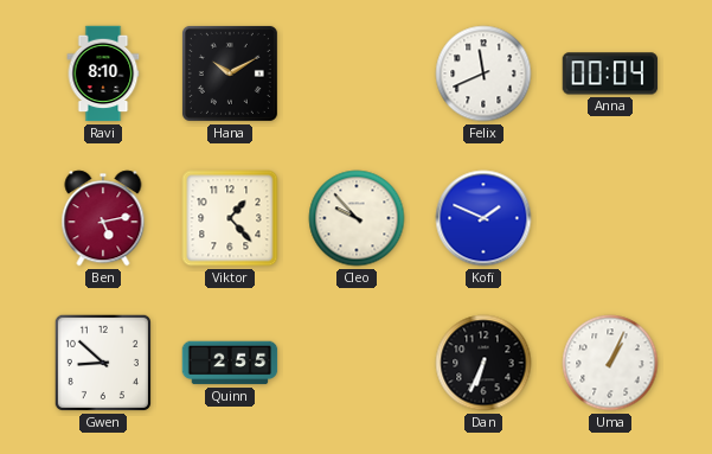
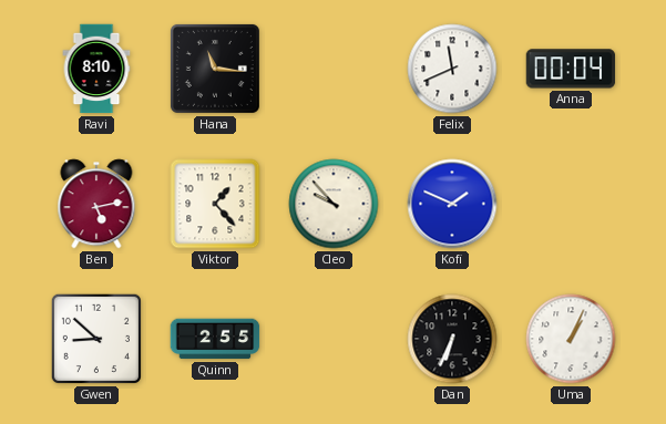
Hana: 10:10 -> 11:16 (215, 69)
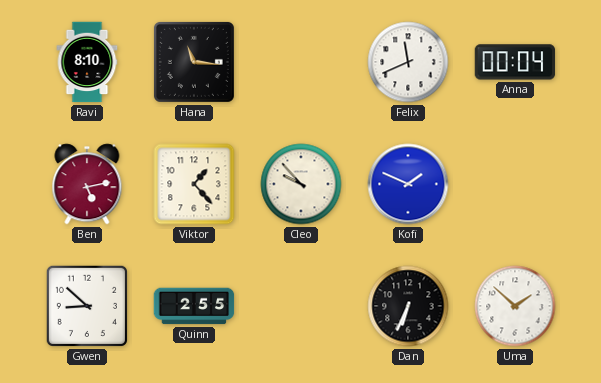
Uma: 1:04 -> 1:52 (515, 306)
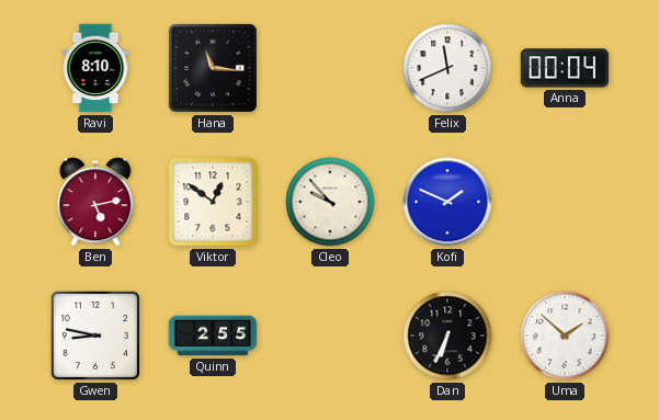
Viktor: 1:23 -> 12:51 (213, 202)
Gwen: 8:52 -> 8:47 (95, 336)
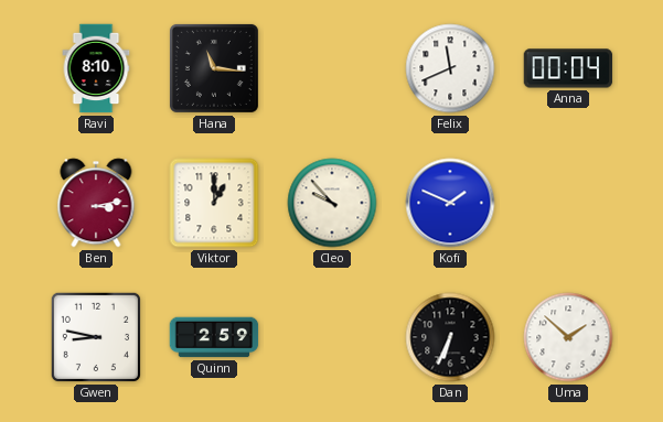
Ben: 5:13 -> 3:13 (96, 203)
Viktor: 12:51 -> 1:00 (214, 203)
Quinn: 2:55 -> 2:59 (214, 337)
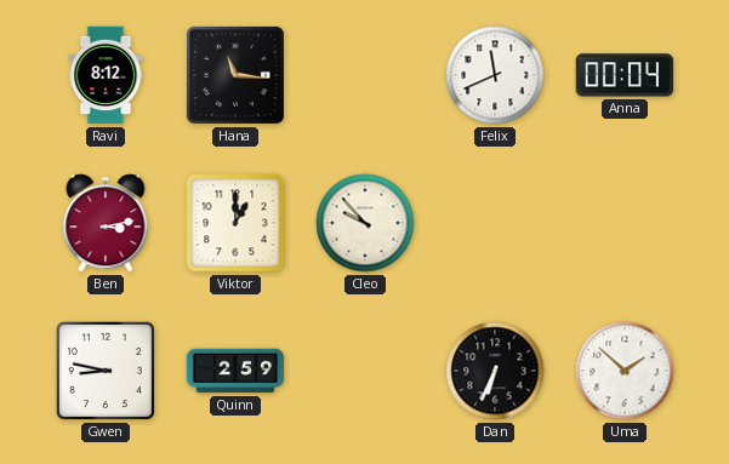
Ravi: 8:10 -> 8:12 (106, 75)
Kofi: 1:49 -> none (450, 203)
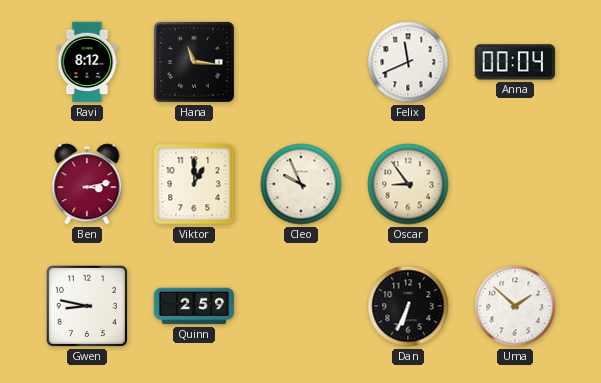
Cleo: 9:53 -> 9:56 (301, 184)
Oscar: none -> 8:54 (408, 184)
